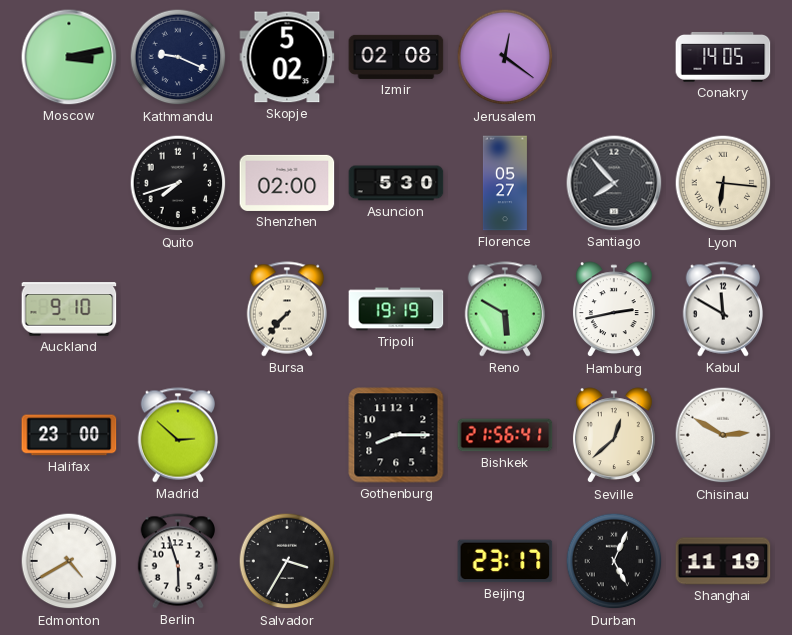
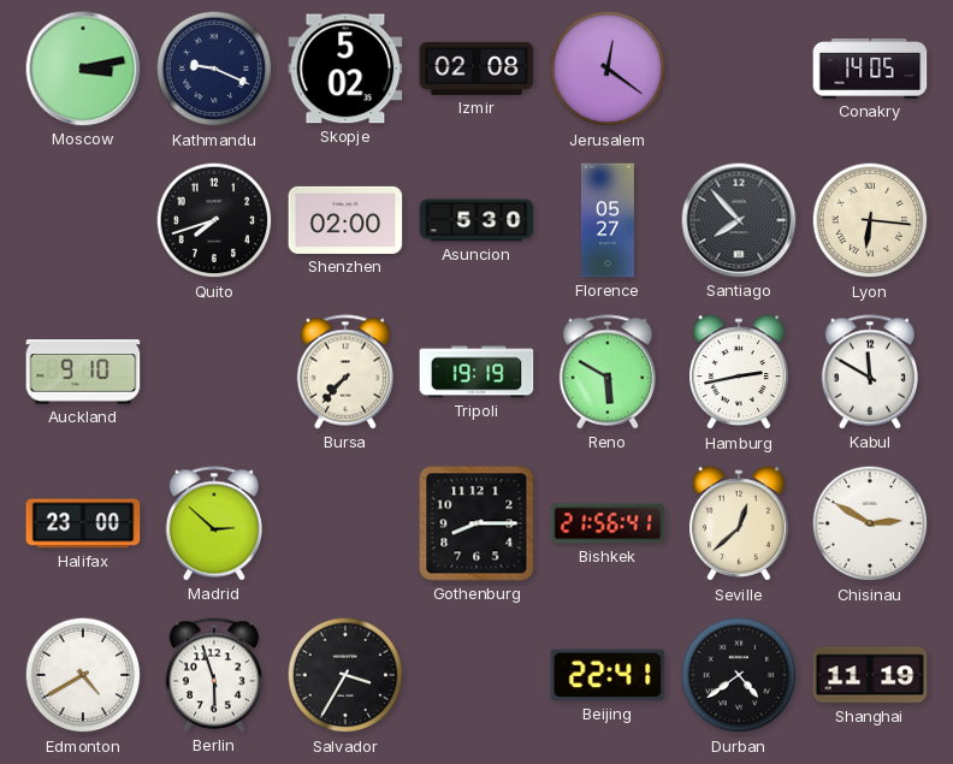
Beijing: 23:17 -> 22:41 (608, 675)
Durban: 5:04 -> 4:39 (739, 675)
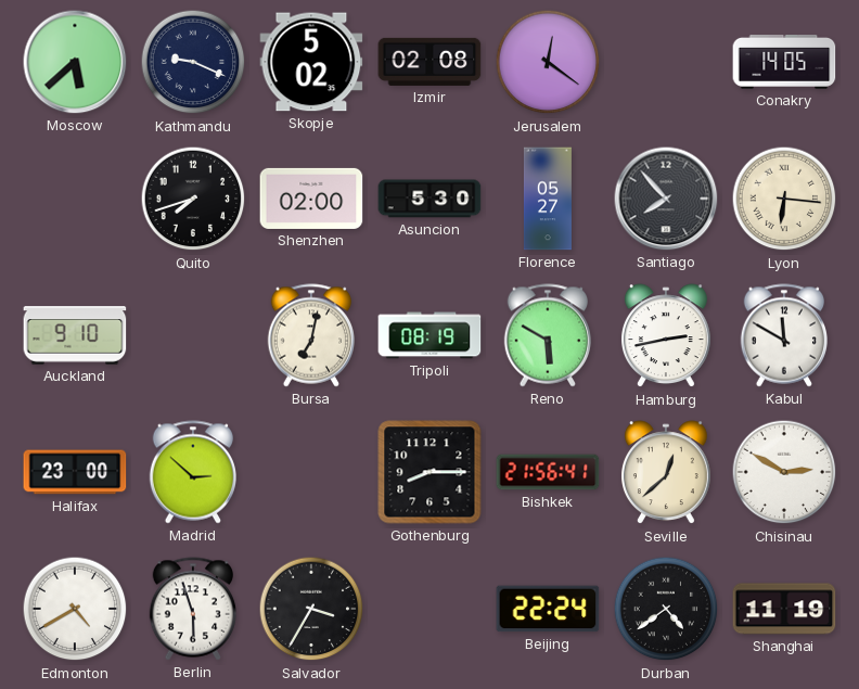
Moscow: 3:13 -> 5:38 (75, 62)
Bursa: 7:37 -> 7:02 (310, 335)
Tripoli: 19:19 -> 08:19 (429, 335)
Beijing: 22:41 -> 22:24 (548, 609)
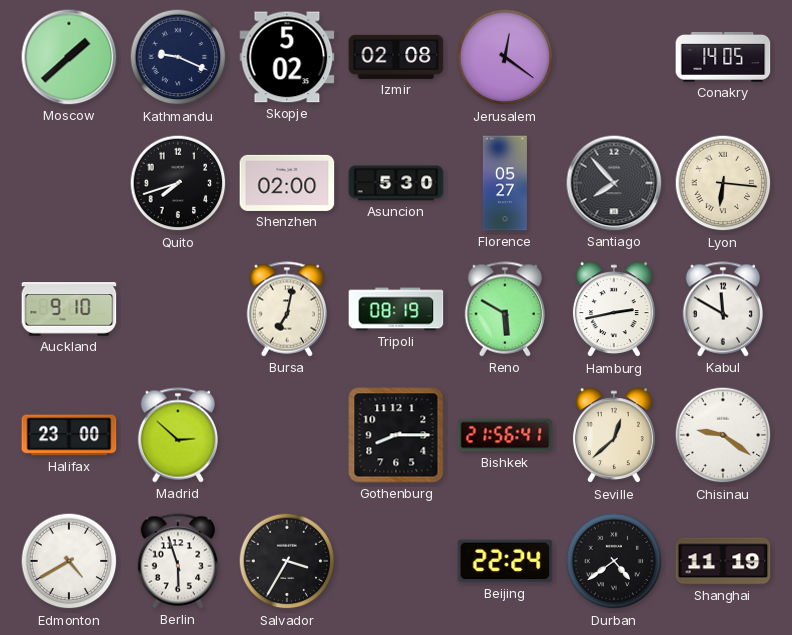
Moscow: 5:38 -> 1:38 (69, 57)
Chisinau: 2:50 -> 9:21 (723, 435)
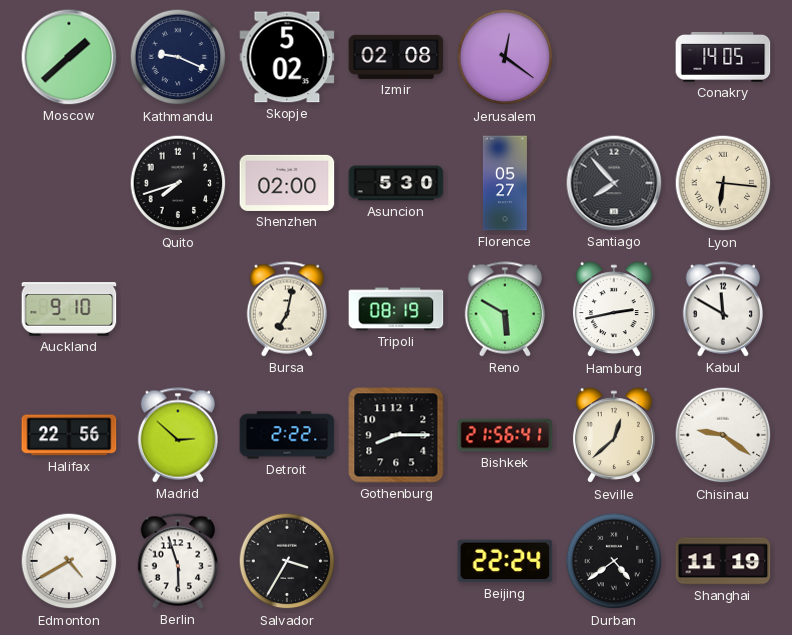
Halifax: 23:00 -> 22:56 (69, 435)
Detroit: none -> 2:22 (287, 435)
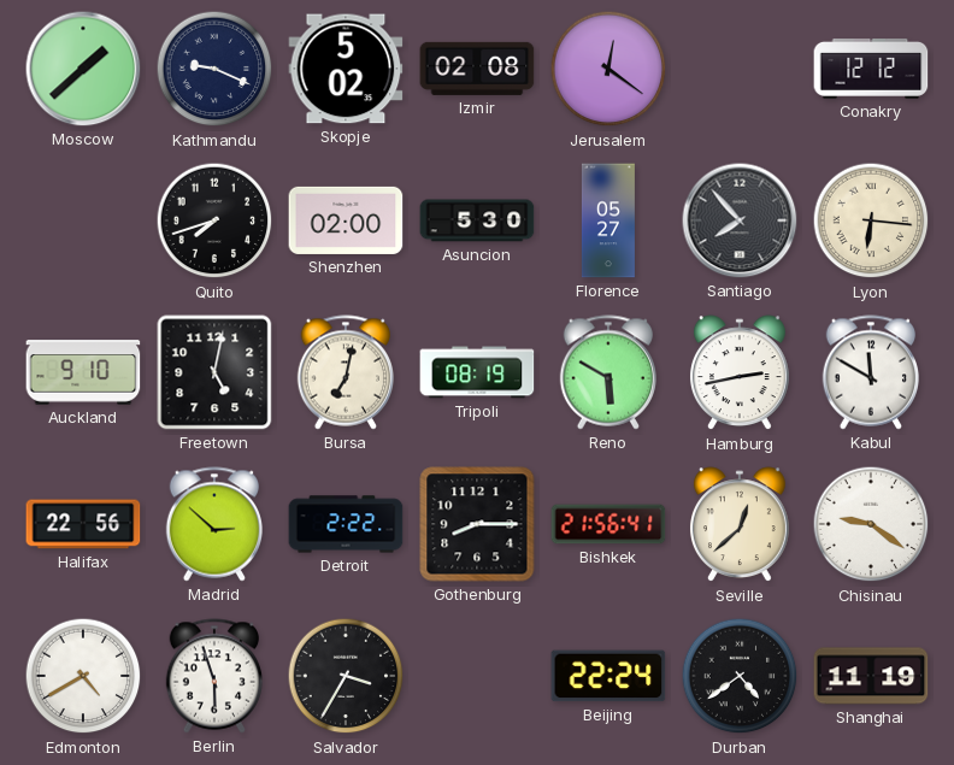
Conakry: 14:05 -> 12:12 (871, 69)
Freetown: none -> 5:02 (214, 372)
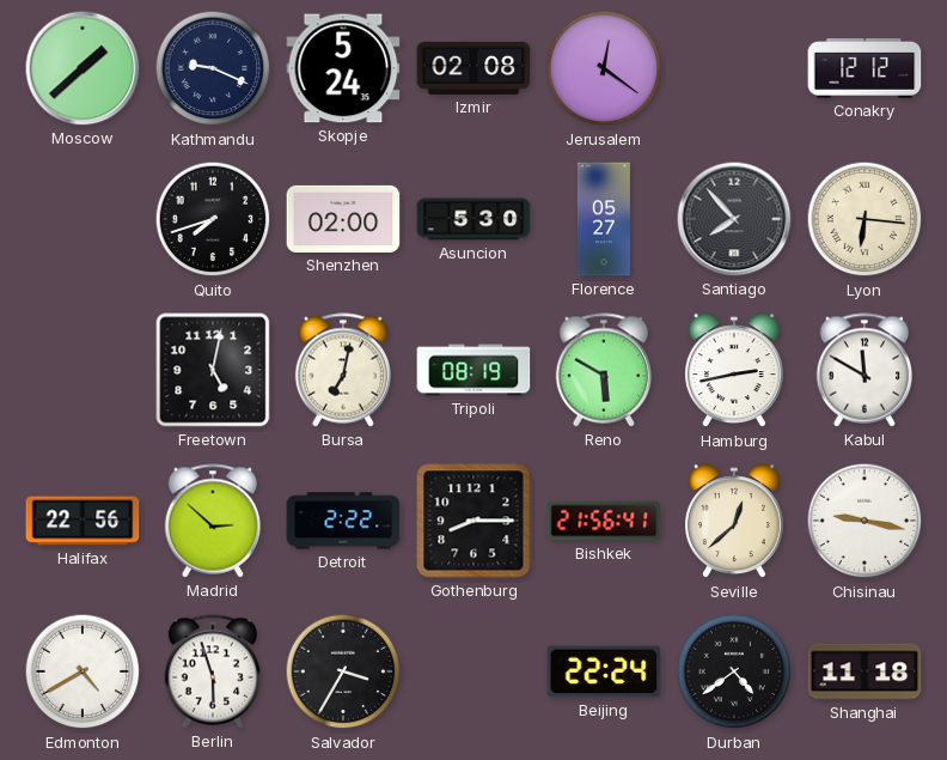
Skopje: 5:02 -> 5:24 (343, 68)
Auckland: 9:10 -> none (83, 372)
Chisinau: 9:21 -> 9:17 (864, 521)
Shanghai: 11:19 -> 11:18 (864, 671)
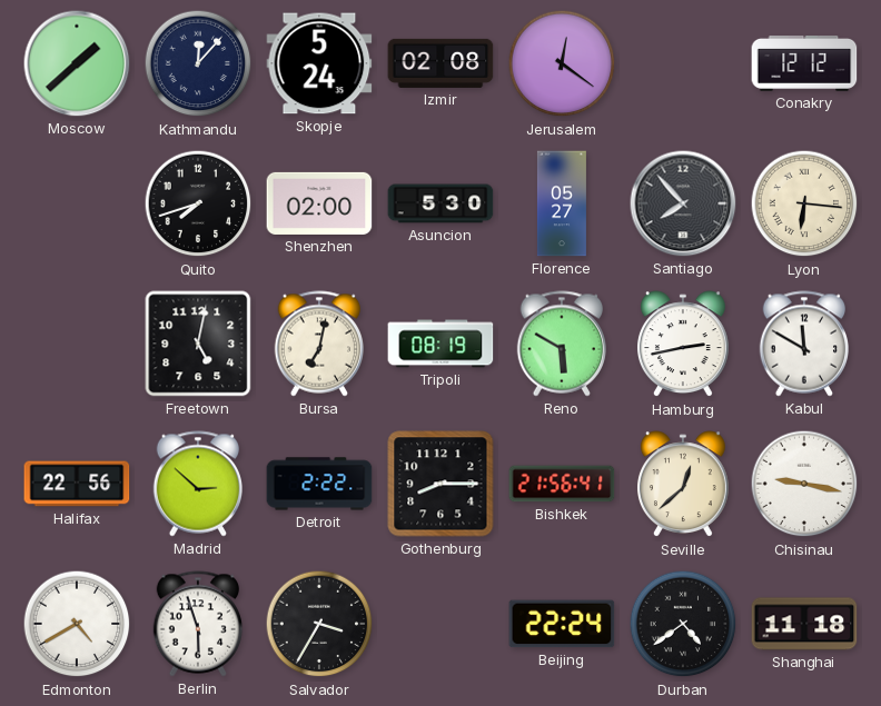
Kathmandu: 9:19 -> 12:07 (198, 63)
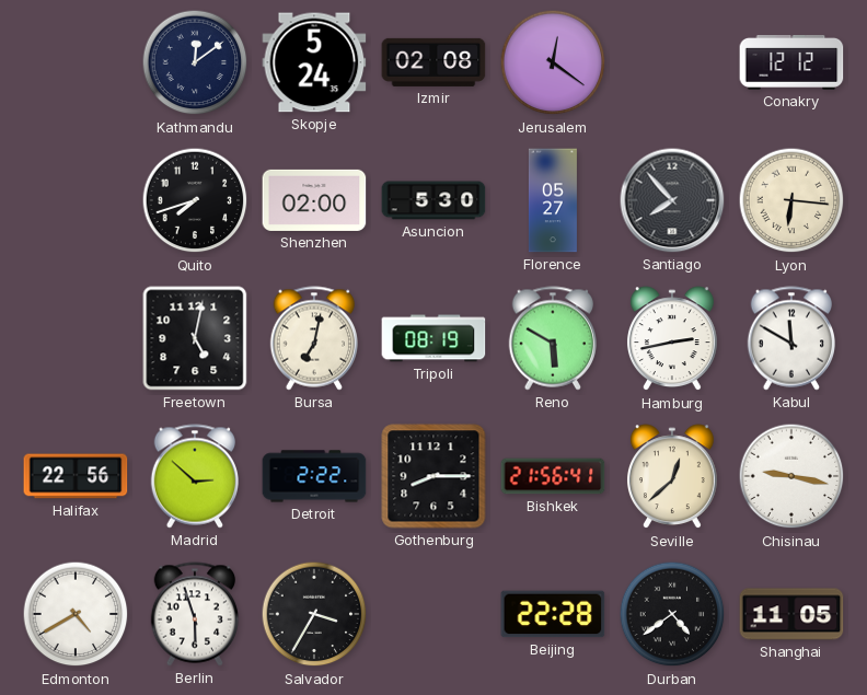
Moscow: 1:38 -> none (77, 63)
Kathmandu: 12:07 -> 12:09 (195, 62)
Beijing: 22:24 -> 22:28 (553, 614)
Shanghai: 11:18 -> 11:05 (791, 614)
